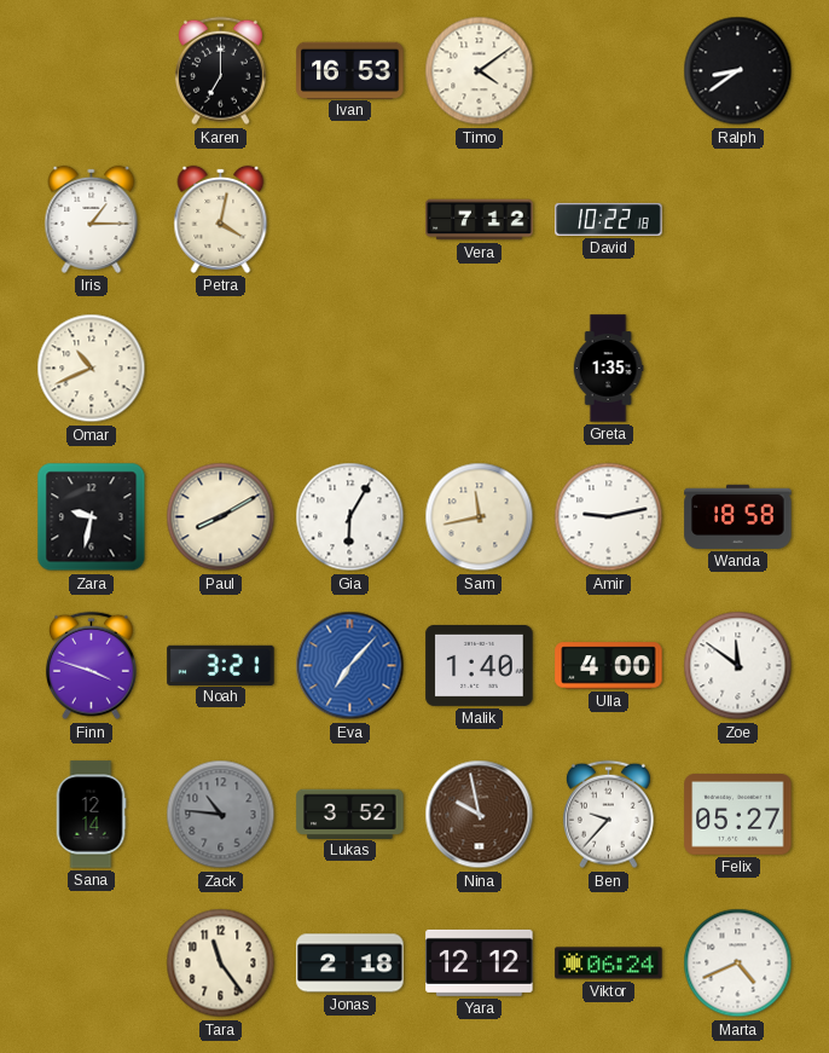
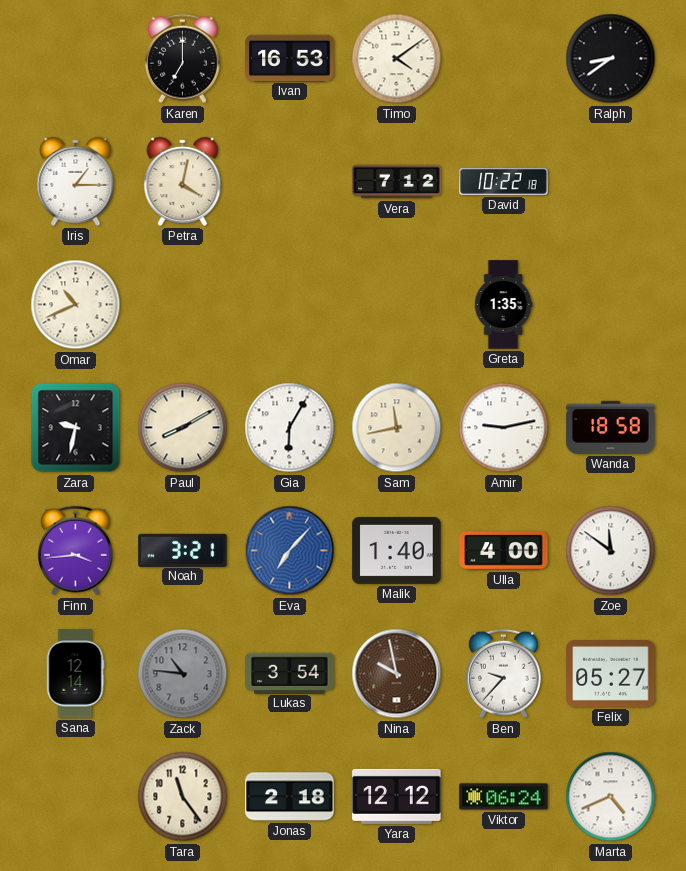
Finn: 3:48 -> 3:44 (75, 551)
Lukas: 3:52 -> 3:54 (290, 673)
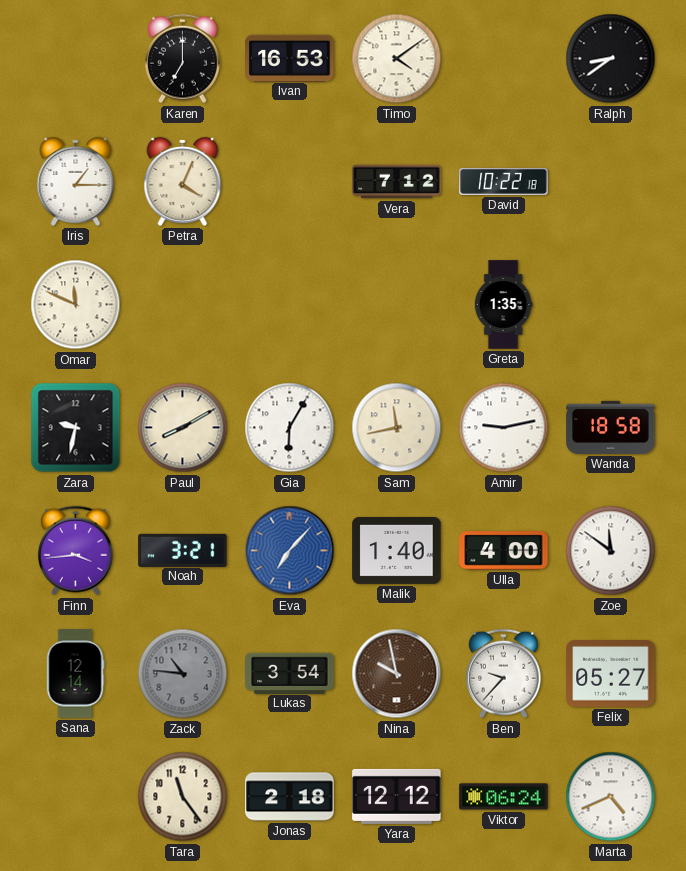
Petra: 4:02 -> 4:04 (183, 181)
Omar: 10:41 -> 11:49 (76, 305)
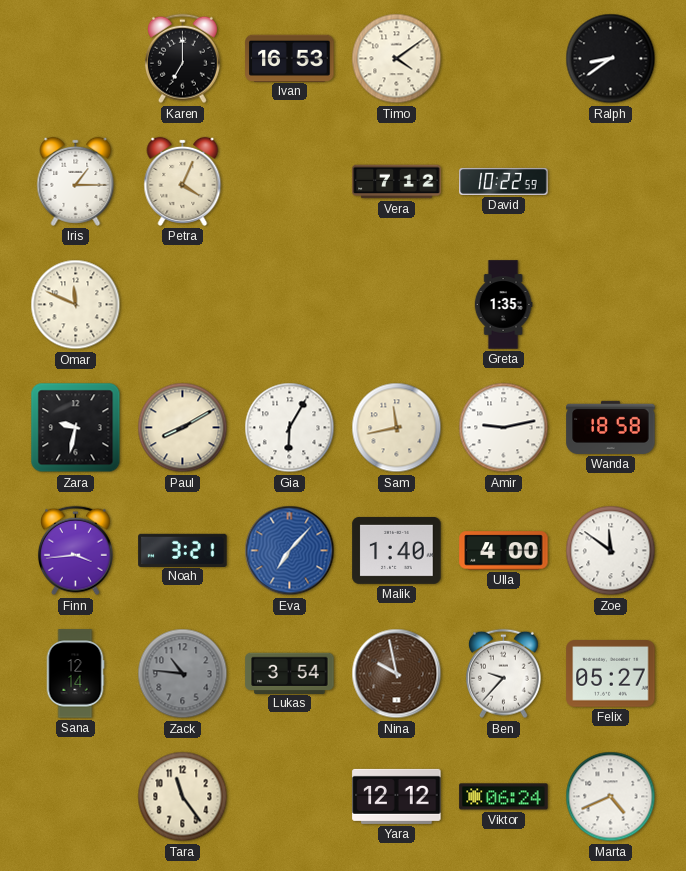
David: 10:22:18 -> 10:22:59 (504, 181)
Jonas: 2:18 -> none (290, 797)
